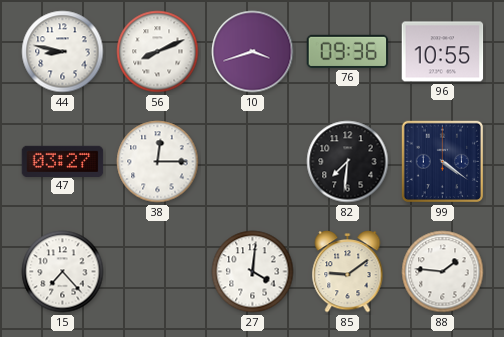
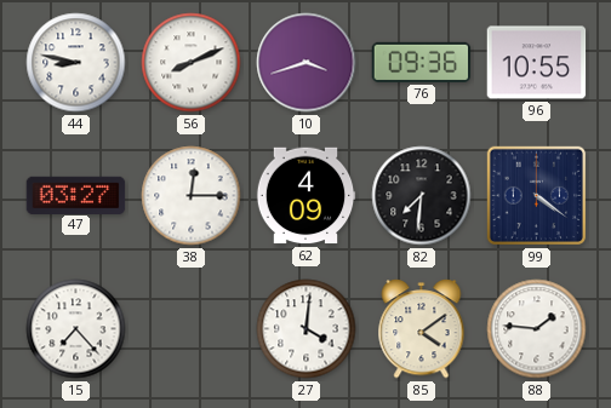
62: none -> 4:09 (305, 196)
85: 9:09 -> 4:09 (422, 329)
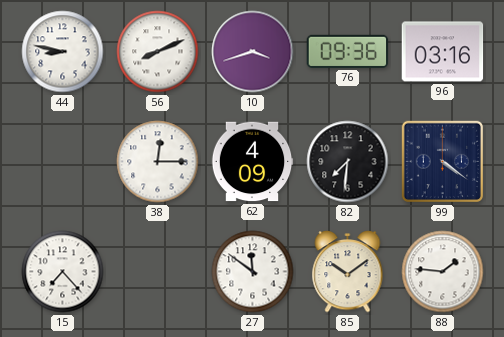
96: 10:55 -> 03:16 (443, 52)
47: 03:27 -> none (76, 195)
27: 4:01 -> 11:51 (253, 272)
85: 4:09 -> 10:09 (348, 272)
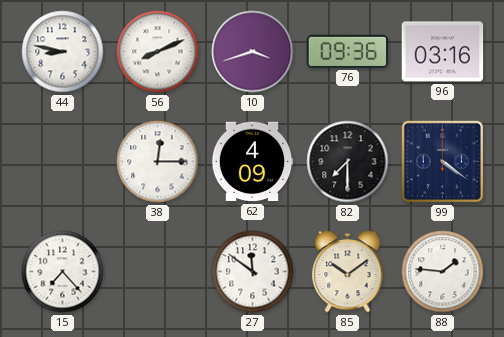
82: 7:31 -> 7:30 (348, 162)
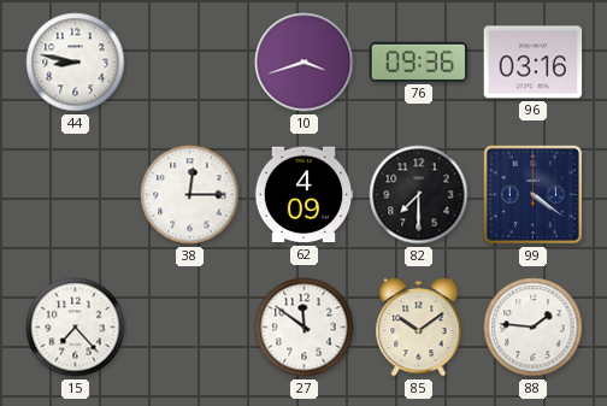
56: 8:11 -> none (158, 52)
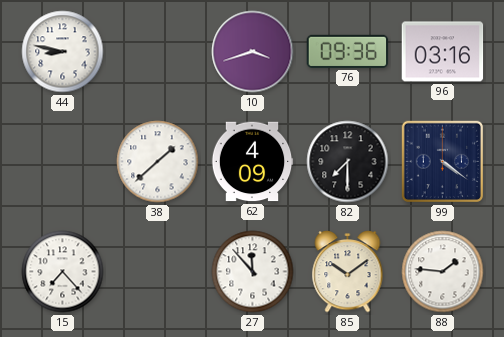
38: 12:15 -> 1:38 (158, 162)
27: 11:51 -> 11:53 (253, 272)
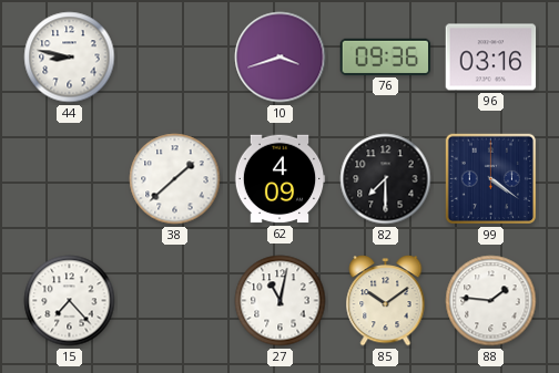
27: 11:53 -> 11:02 (281, 301)
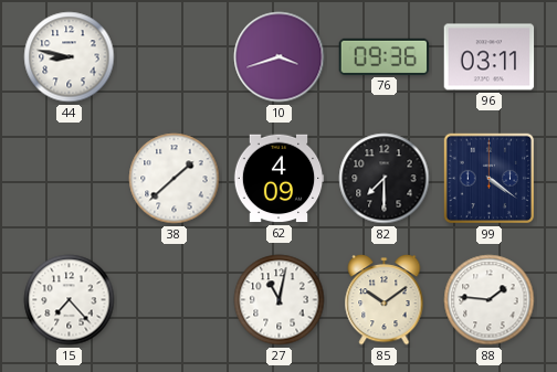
96: 03:16 -> 03:11 (490, 57)
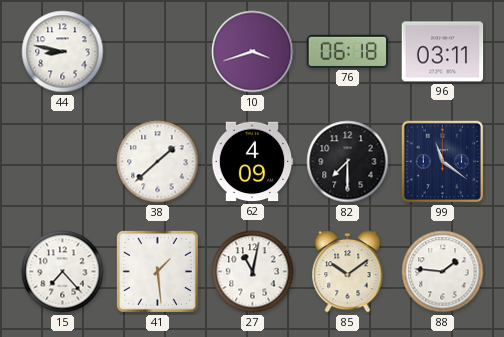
76: 09:36 -> 06:18 (348, 51)
99: 4:21 -> 11:21 (443, 162)
41: none -> 1:29 (157, 271)
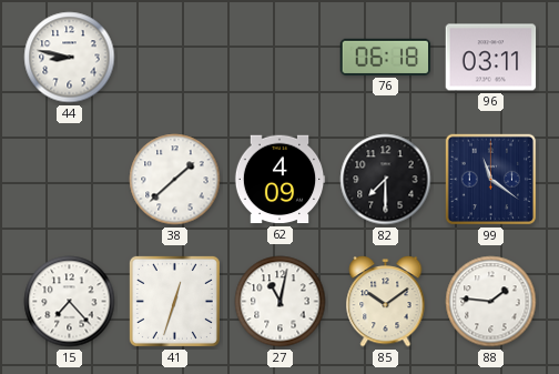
10: 3:42 -> none (253, 52)
41: 1:29 -> 12:33 (174, 301)
